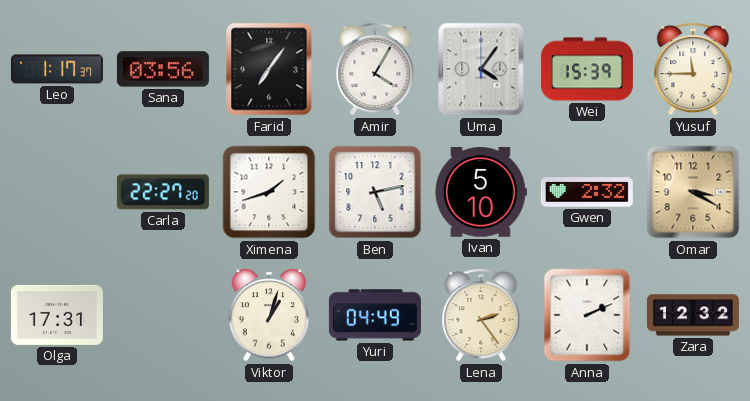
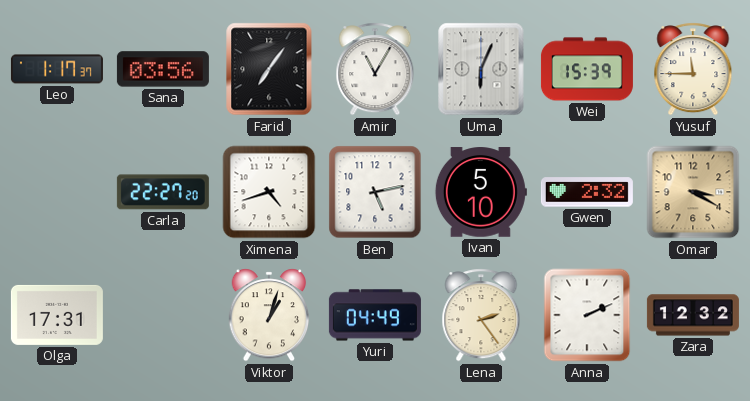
Amir: 4:05 -> 11:05 (375, 69)
Uma: 4:06 -> 6:04 (481, 69)
Ximena: 1:42 -> 4:42 (269, 192)
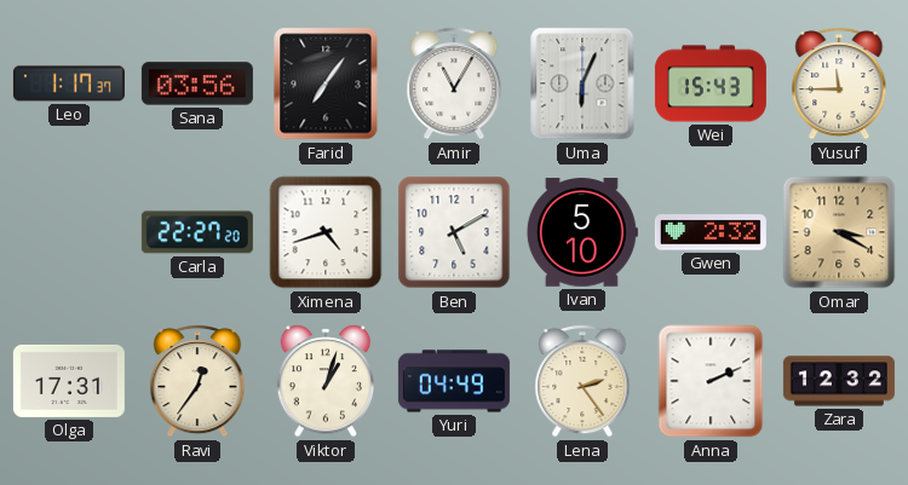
Wei: 15:39 -> 15:43 (711, 83)
Ben: 5:13 -> 5:10 (454, 232)
Ravi: none -> 12:36 (197, 381)
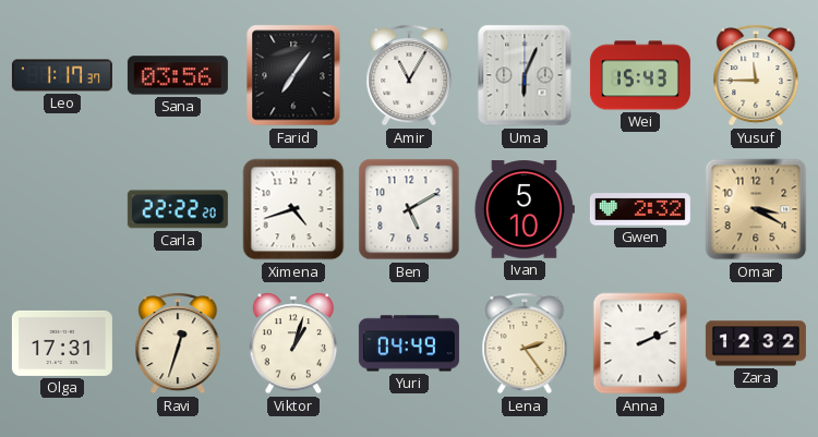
Carla: 22:27 -> 22:22 (178, 209)
Ravi: 12:36 -> 12:33 (178, 343)
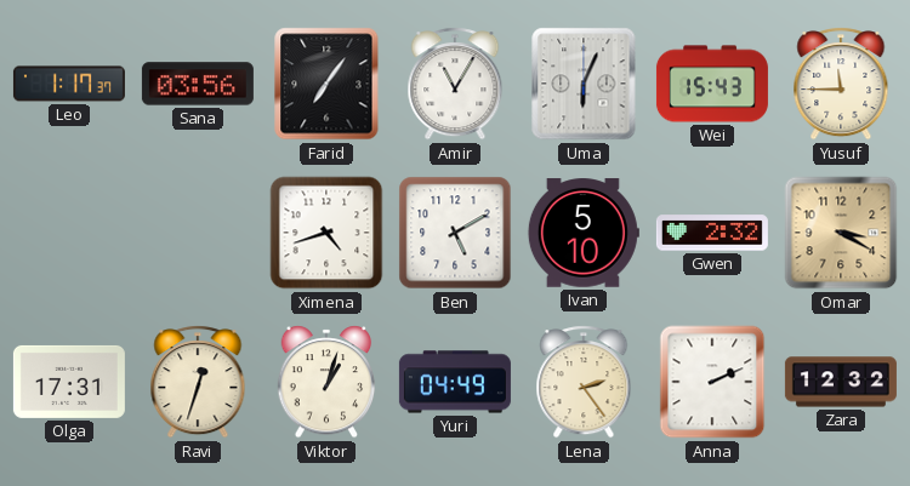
Carla: 22:22 -> none (178, 209)
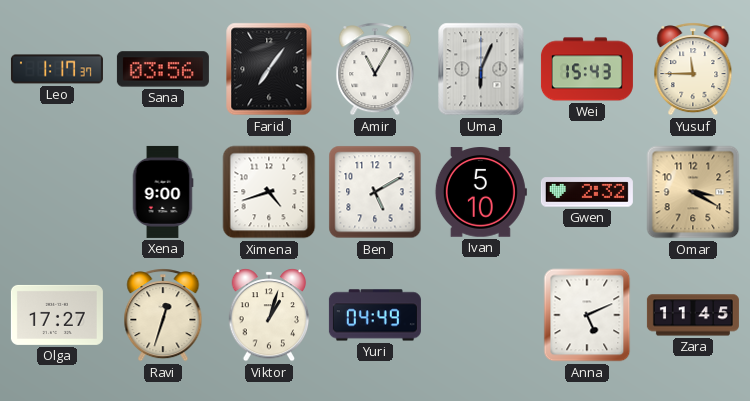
Xena: none -> 9:00 (163, 192)
Olga: 17:31 -> 17:27 (57, 315)
Lena: 2:24 -> none (584, 382)
Anna: 2:11 -> 5:11 (587, 315)
Zara: 12:32 -> 11:45 (693, 315)
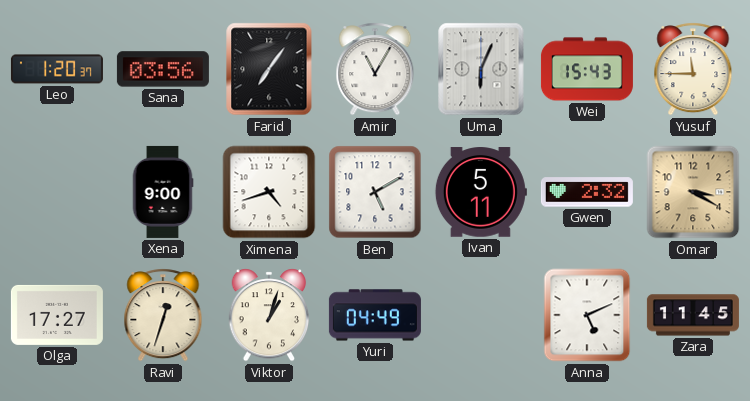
Leo: 1:17 -> 1:20 (57, 69)
Ivan: 5:10 -> 5:11 (481, 192)
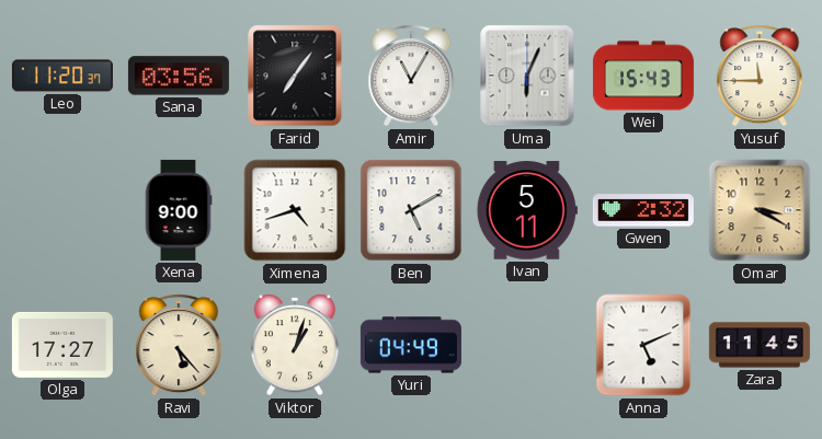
Leo: 1:20 -> 11:20 (62, 76)
Ravi: 12:33 -> 5:23 (179, 345)
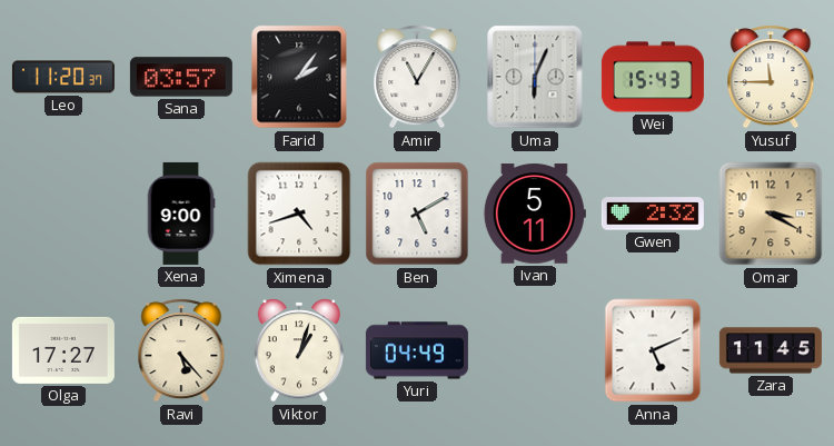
Sana: 03:56 -> 03:57 (181, 77)
Farid: 7:06 -> 2:06 (299, 77)
